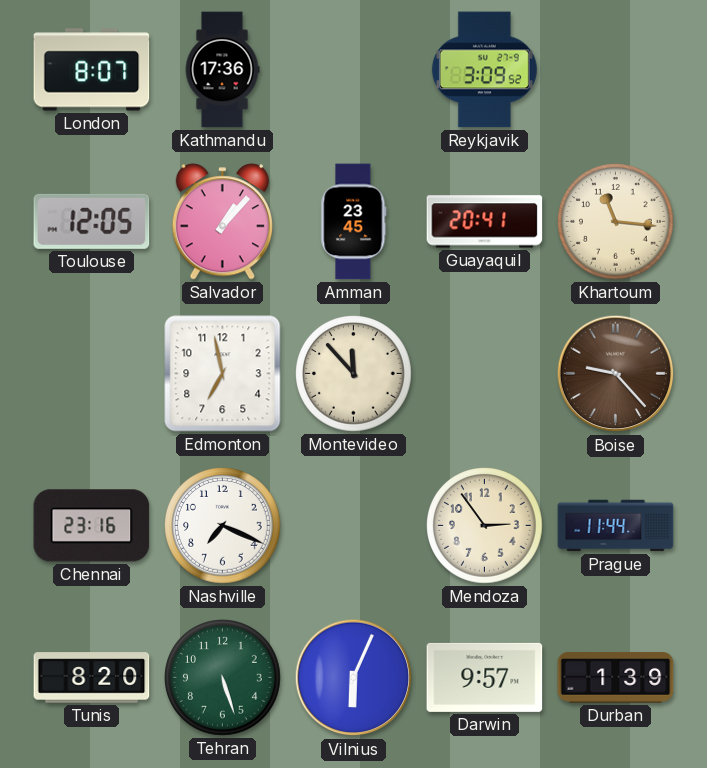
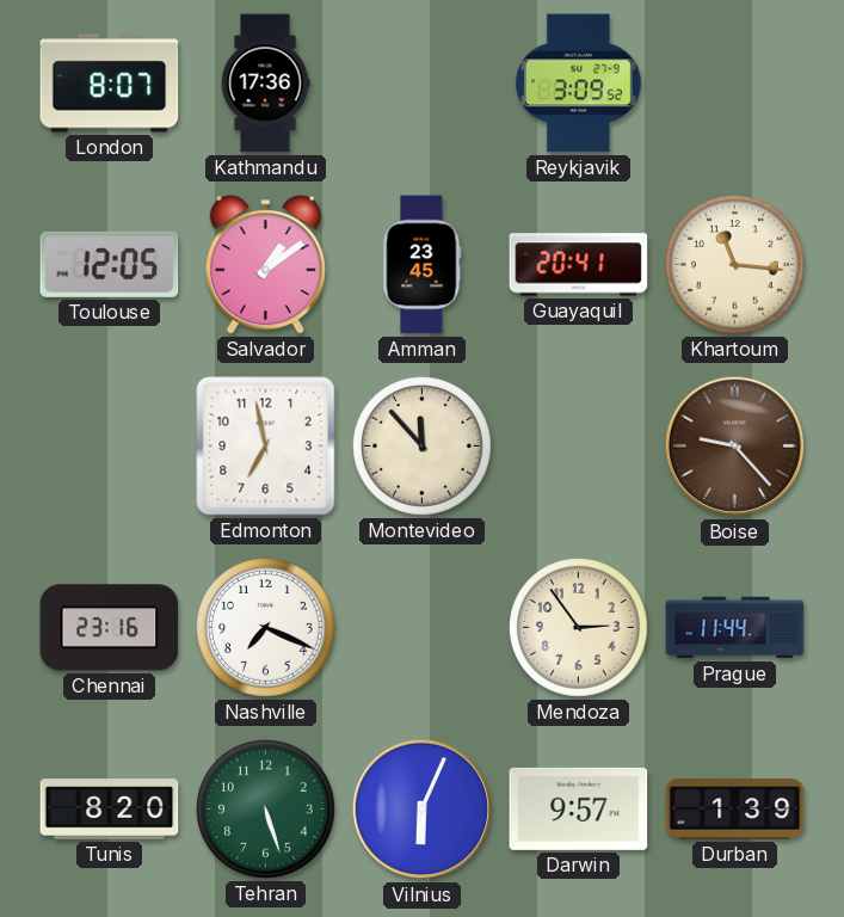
Salvador: 1:07 -> 1:09 (265, 265)
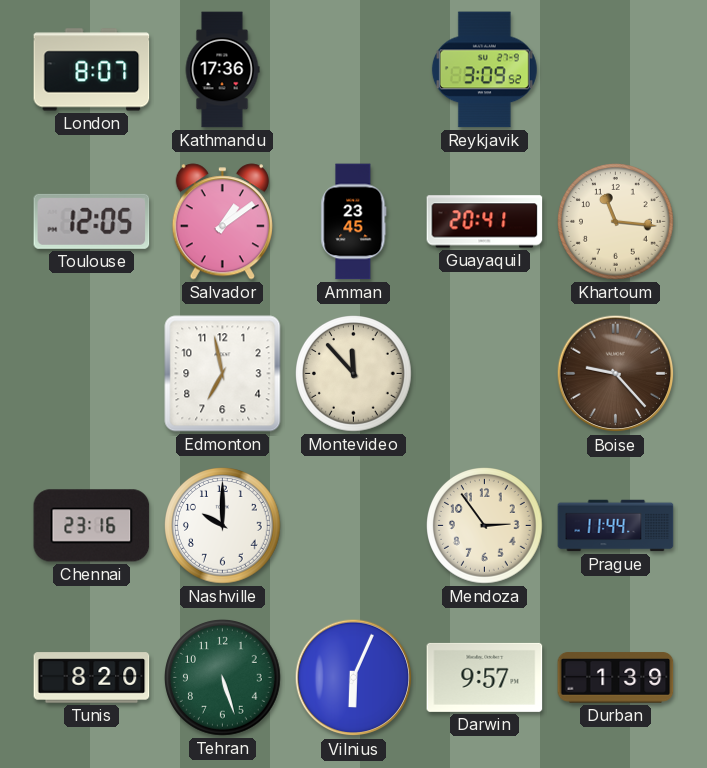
Nashville: 7:19 -> 10:00 (223, 526)
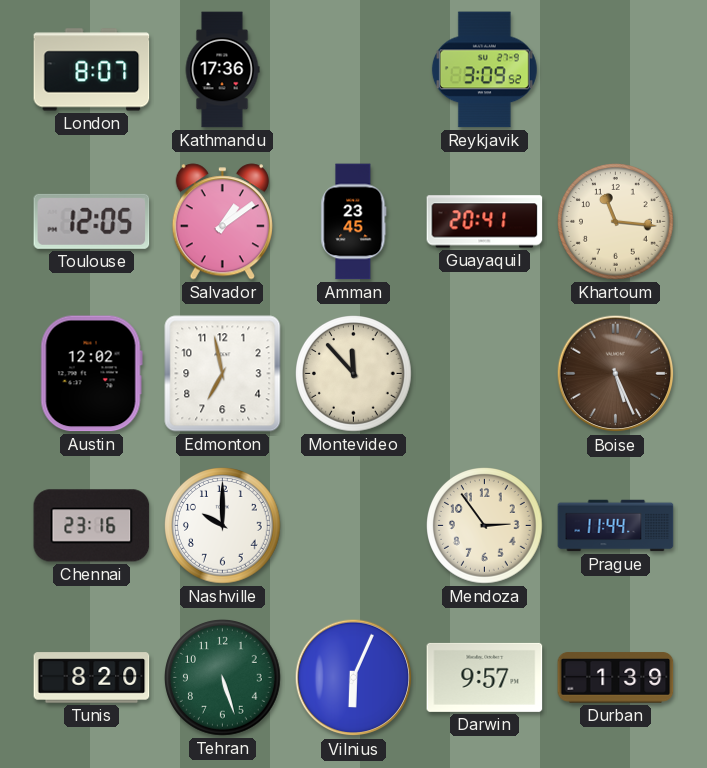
Austin: none -> 12:02 (91, 374)
Boise: 9:23 -> 5:26 (616, 374)
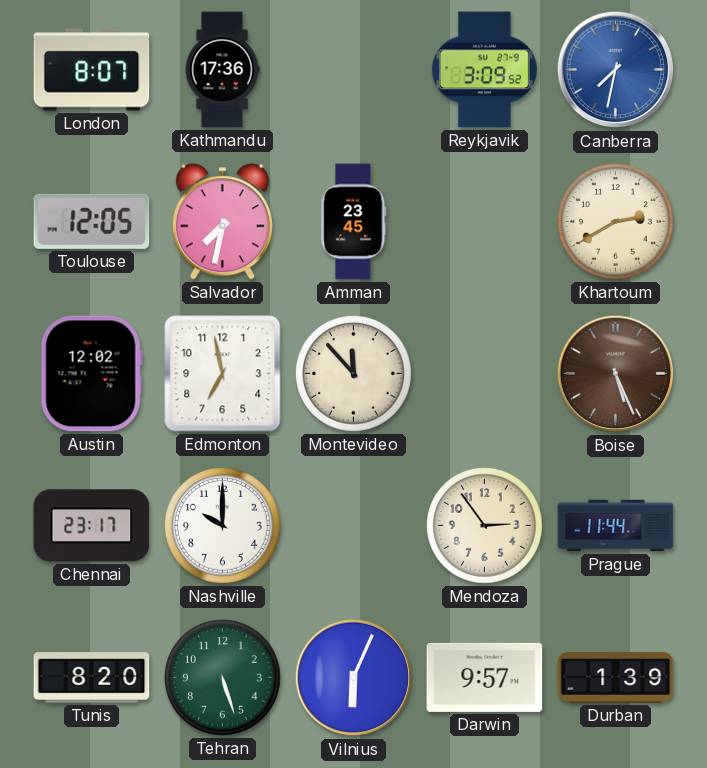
Canberra: none -> 7:32 (616, 70)
Salvador: 1:09 -> 7:32 (222, 222)
Guayaquil: 20:41 -> none (485, 222)
Khartoum: 11:16 -> 2:40 (616, 222)
Chennai: 23:16 -> 23:17 (92, 526)
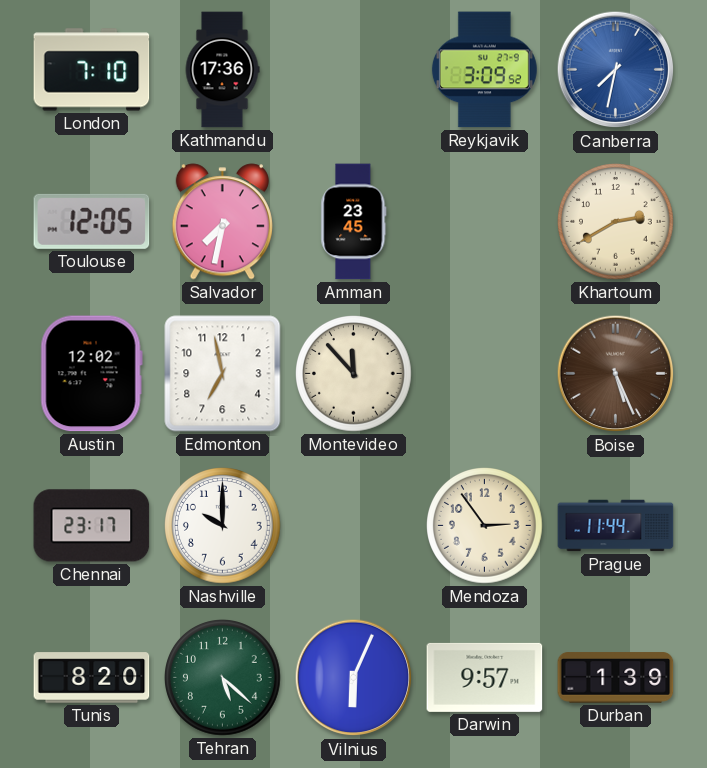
London: 8:07 -> 7:10 (92, 70)
Tehran: 5:27 -> 5:22 (223, 678)
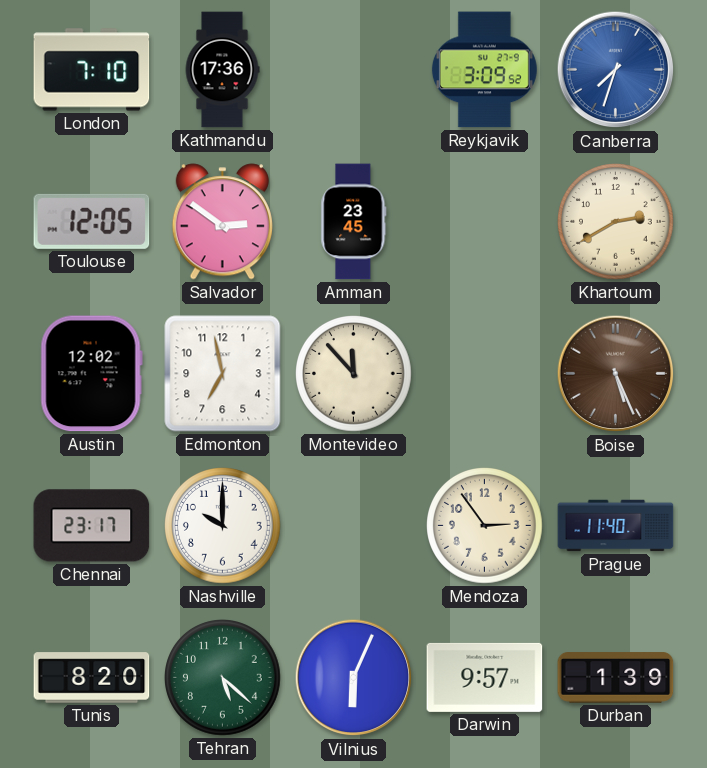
Canberra: 7:32 -> 7:33 (616, 70)
Salvador: 7:32 -> 2:51 (222, 222)
Prague: 11:44 -> 11:40 (616, 526)
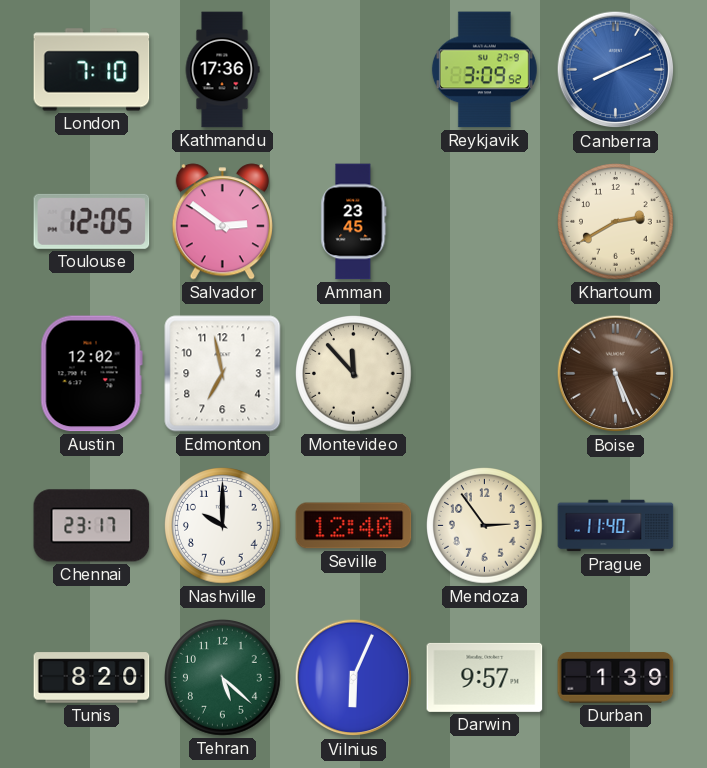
Canberra: 7:33 -> 8:11 (616, 70)
Seville: none -> 12:40 (354, 526)
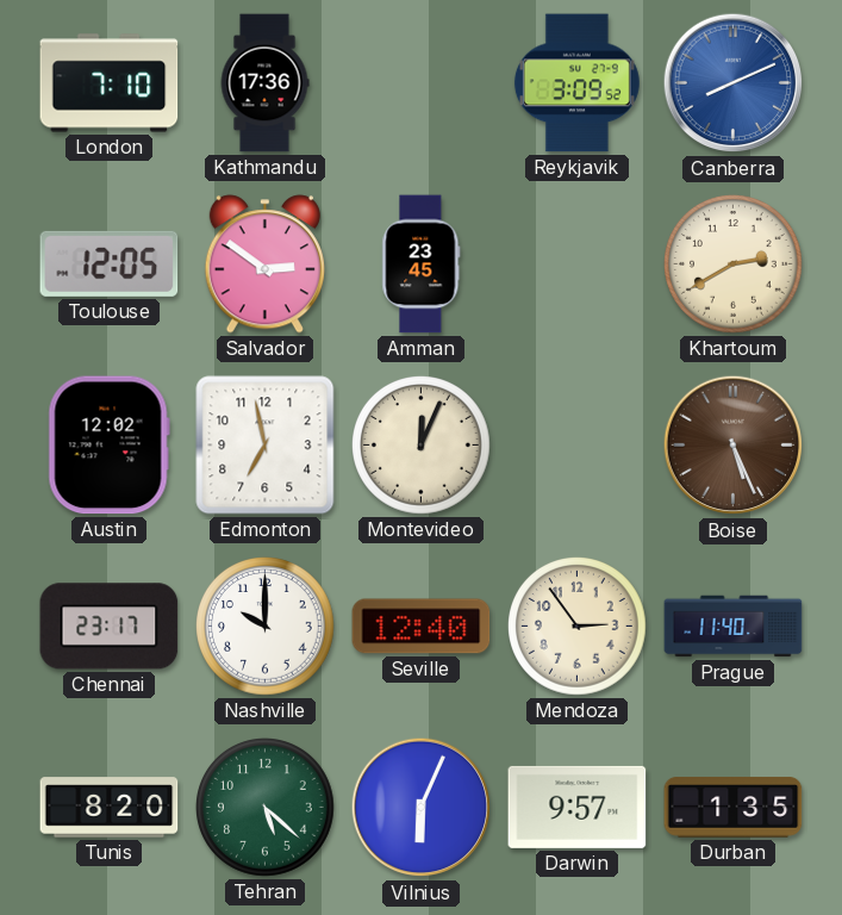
Montevideo: 11:53 -> 12:04 (422, 446)
Durban: 1:39 -> 1:35 (734, 808)
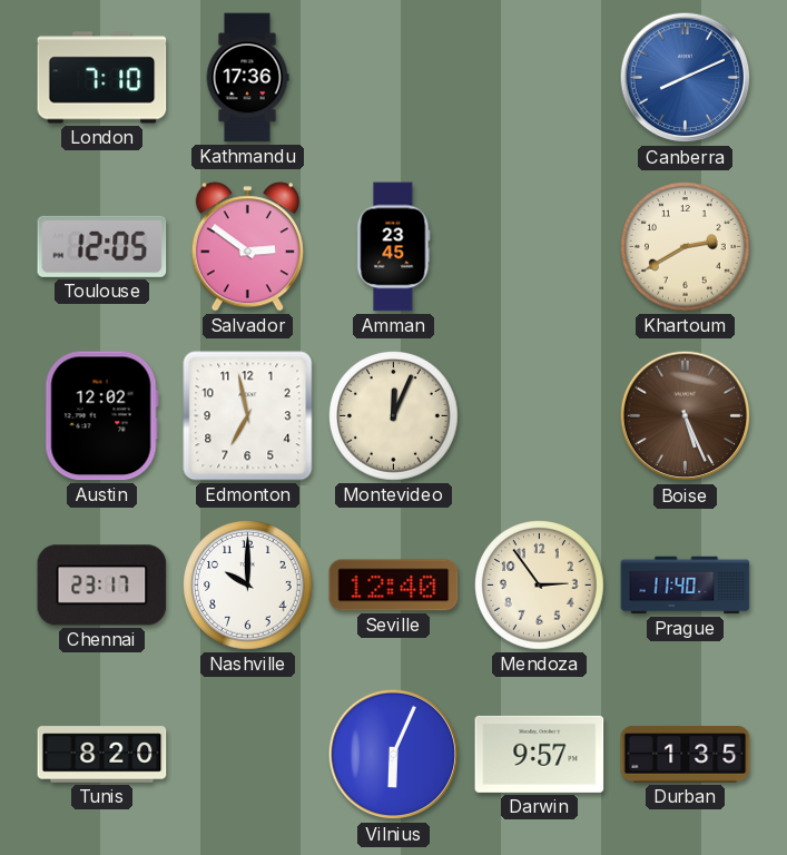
Reykjavik: 3:09 -> none (576, 83)
Tehran: 5:22 -> none (266, 808)
